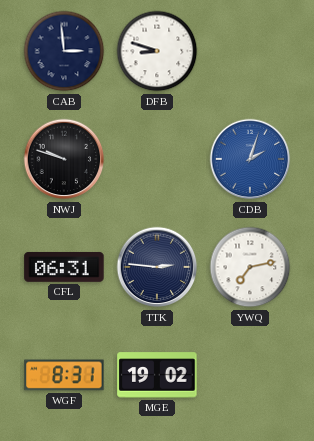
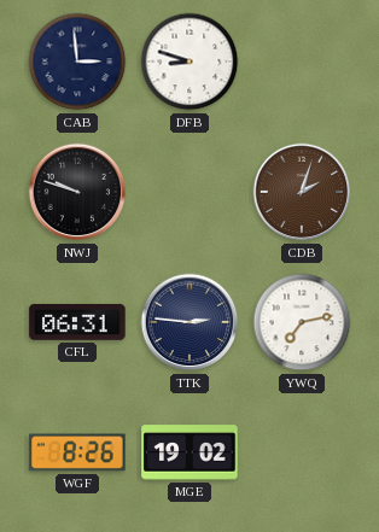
CDB dial: blue -> brown (302, 192)
WGF: 8:31 -> 8:26 (77, 452)
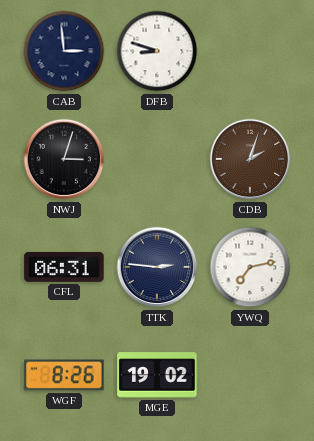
NWJ: 9:48 -> 3:03 (64, 159)
